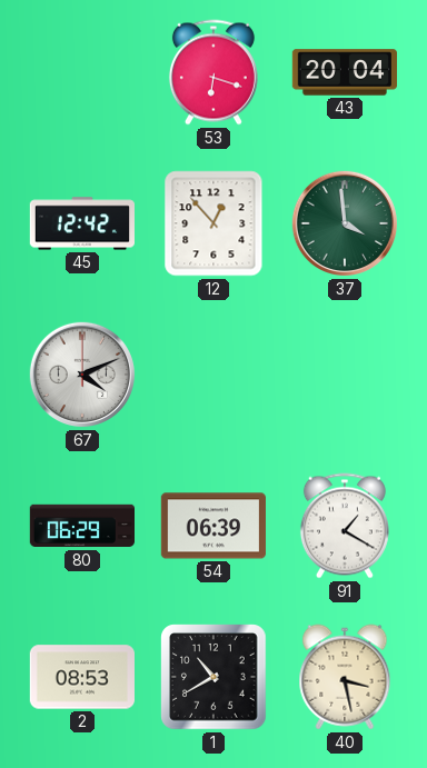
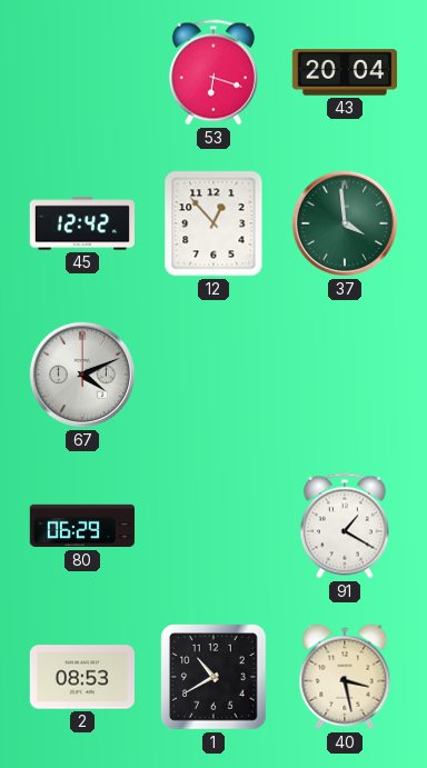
54: 06:39 -> none (213, 526)
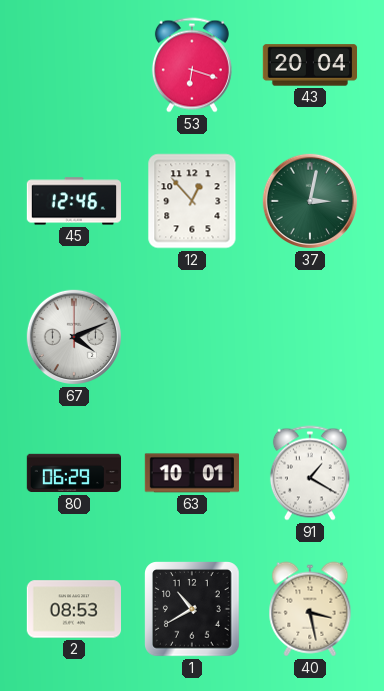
45: 12:42 -> 12:46 (73, 201)
37: 3:59 -> 3:02 (310, 201)
63: none -> 10:01 (192, 473)
